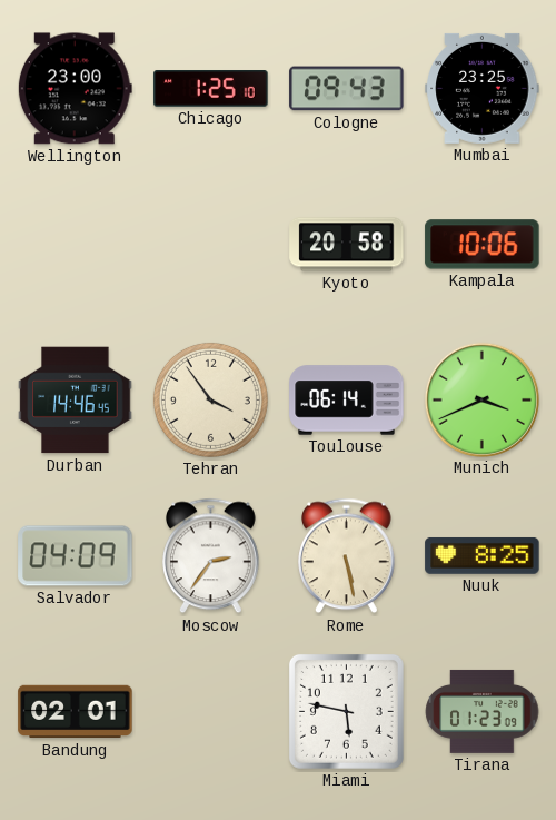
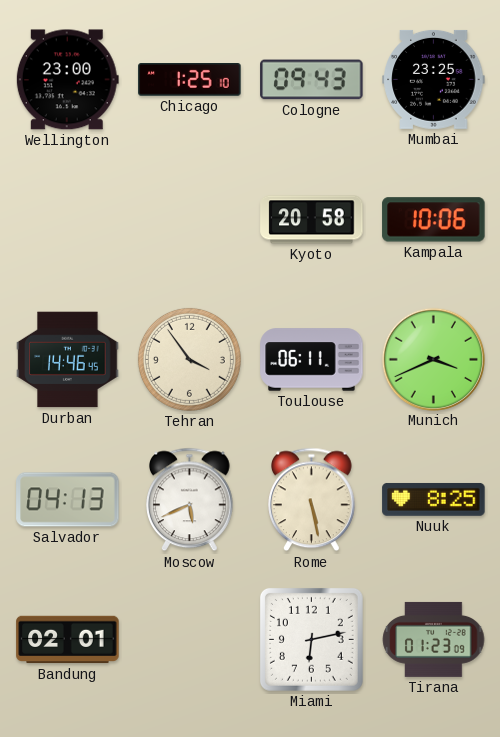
Toulouse: 06:14 -> 06:11 (312, 360)
Salvador: 04:09 -> 04:13 (68, 500)
Moscow: 2:36 -> 5:41 (190, 500)
Miami: 5:47 -> 6:13 (311, 639)
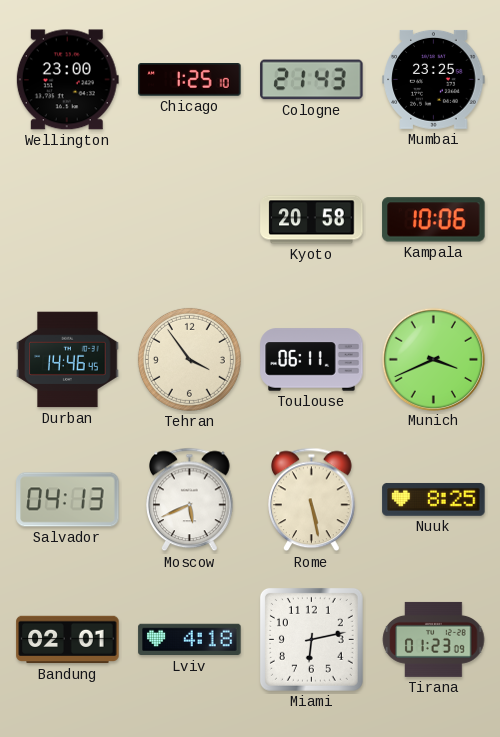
Cologne: 09:43 -> 21:43 (312, 80)
Lviv: none -> 4:18 (190, 640)
